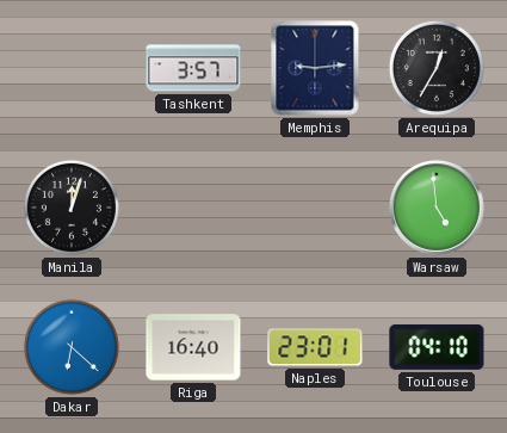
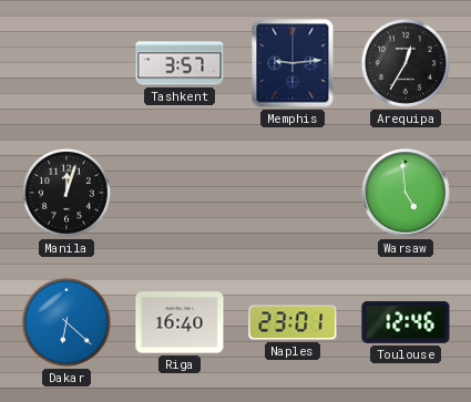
Toulouse: 04:10 -> 12:46 (406, 322)
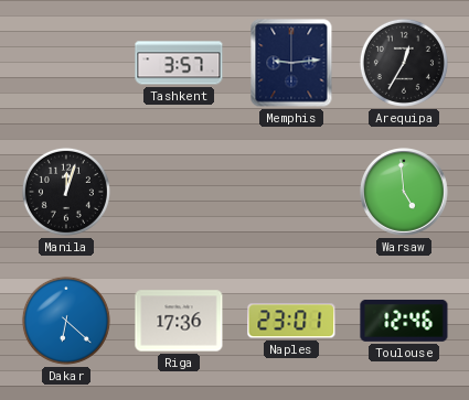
Riga: 16:40 -> 17:36 (179, 321)
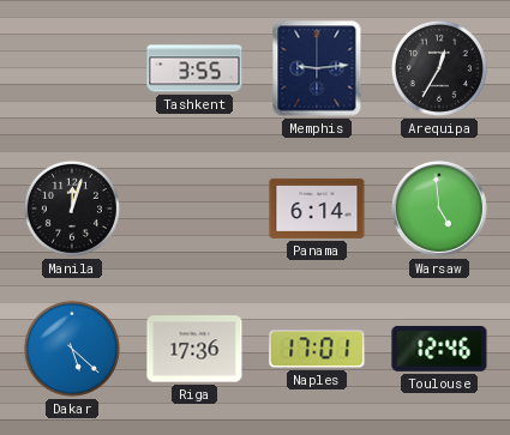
Tashkent: 3:57 -> 3:55 (194, 68)
Panama: none -> 6:14 (317, 209)
Dakar: 6:22 -> 5:22 (72, 349)
Naples: 23:01 -> 17:01 (317, 349)
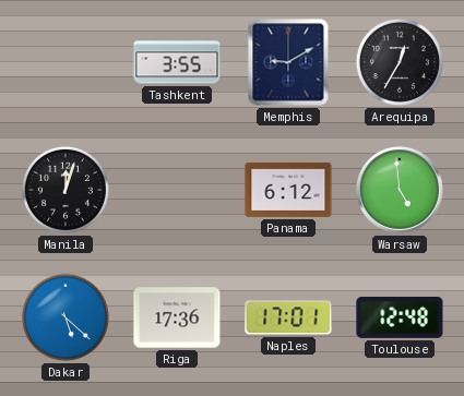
Memphis: 9:14 -> 9:10 (288, 62)
Panama: 6:14 -> 6:12 (288, 190)
Toulouse: 12:46 -> 12:48 (400, 317)
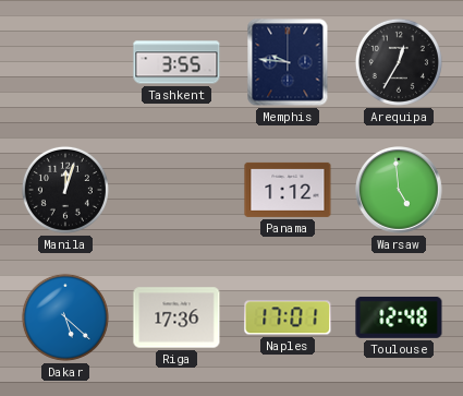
Memphis: 9:10 -> 9:46 (288, 62)
Panama: 6:12 -> 1:12 (288, 190)
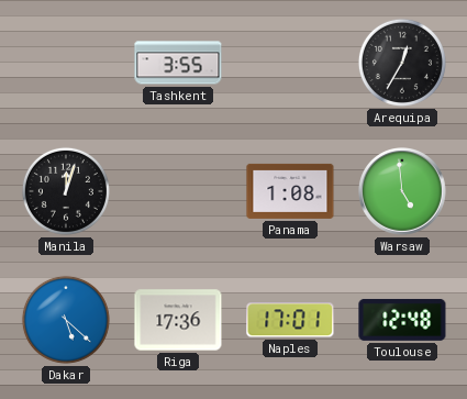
Memphis: 9:46 -> none (288, 62)
Panama: 1:12 -> 1:08 (290, 191)
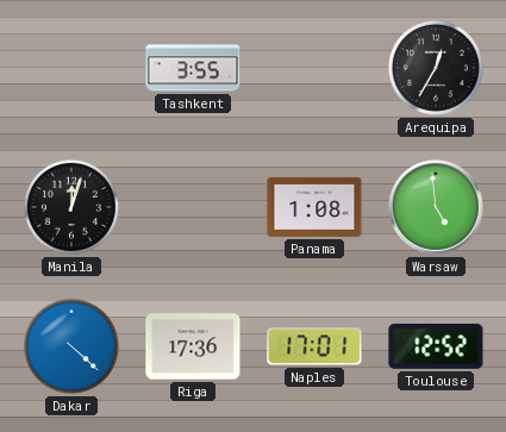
Dakar: 5:22 -> 4:22 (71, 346)
Toulouse: 12:48 -> 12:52 (436, 346)
